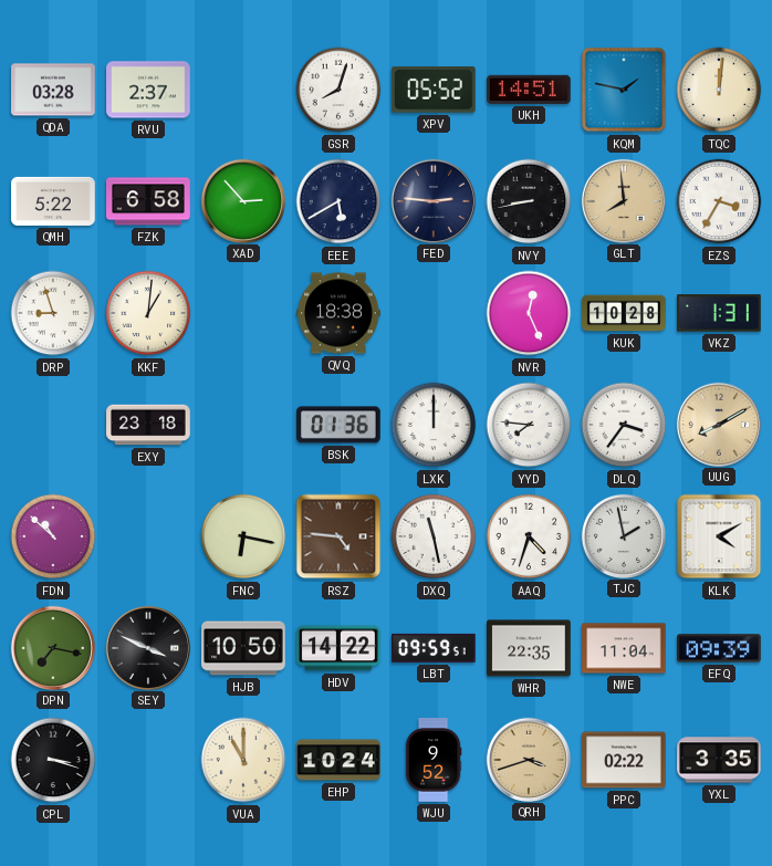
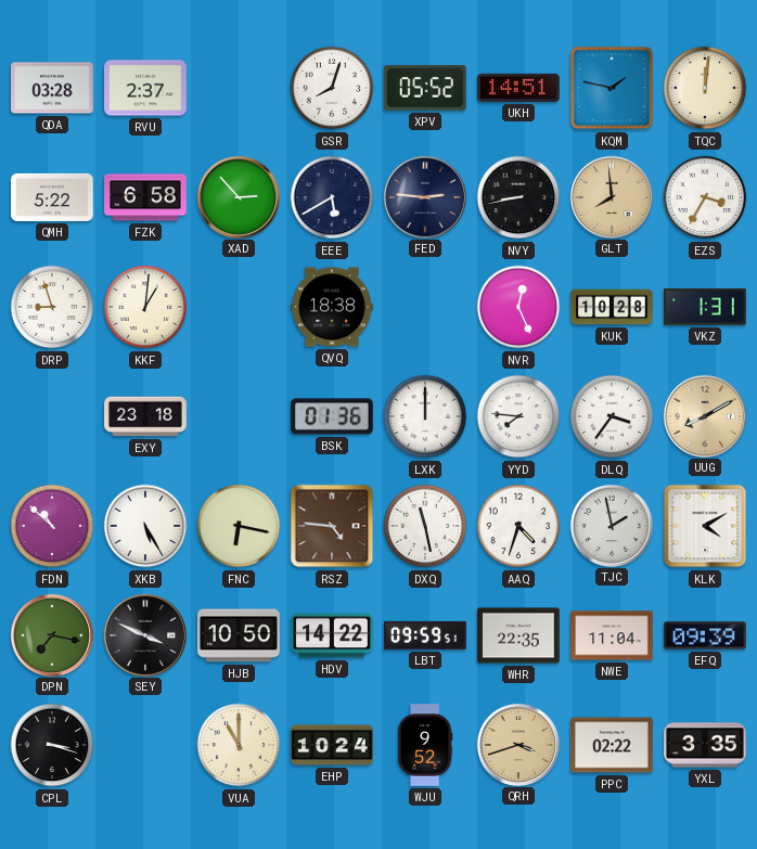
XKB: none -> 5:25 (145, 526)
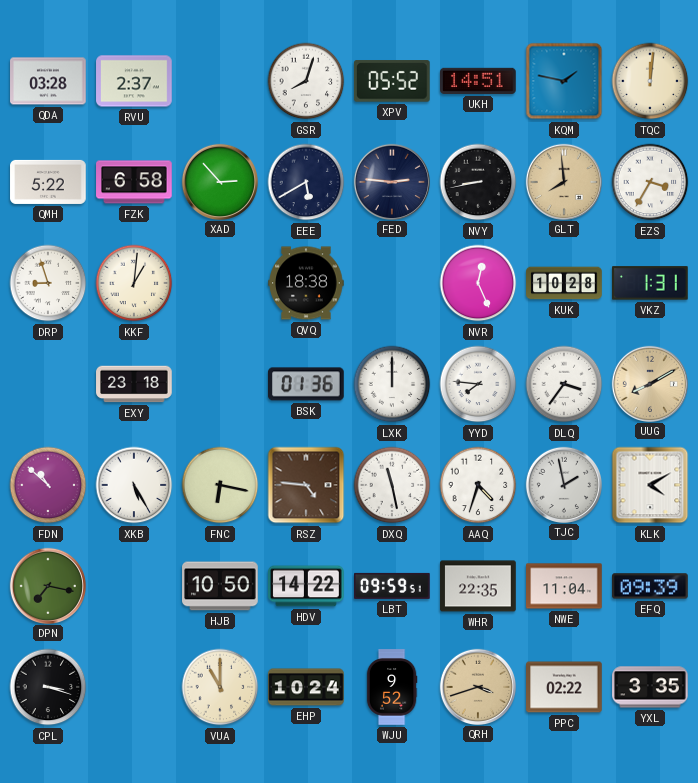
SEY: 3:49 -> none (144, 634)
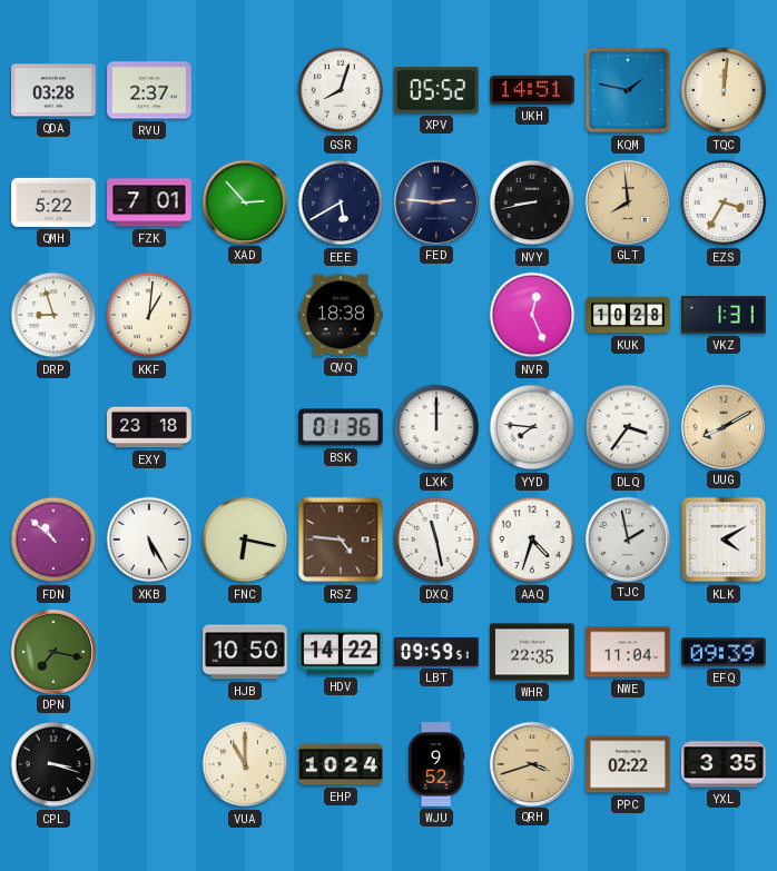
FZK: 6:58 -> 7:01 (149, 202)
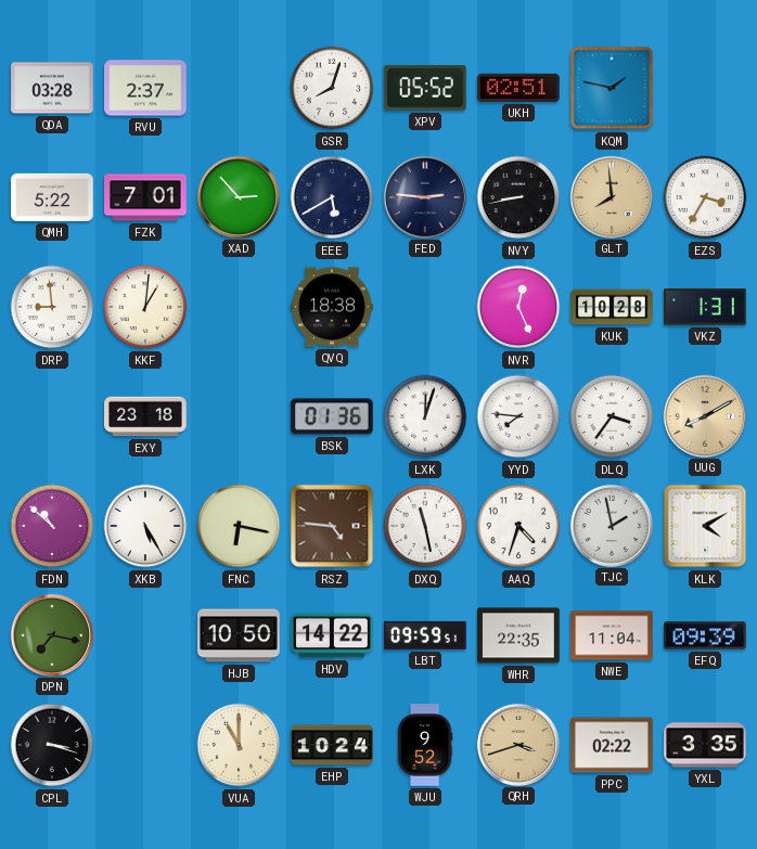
UKH: 14:51 -> 02:51 (518, 88)
TQC: 12:01 -> none (724, 90)
DRP: 8:57 -> 8:59 (52, 307)
LXK: 12:00 -> 12:03 (425, 416)
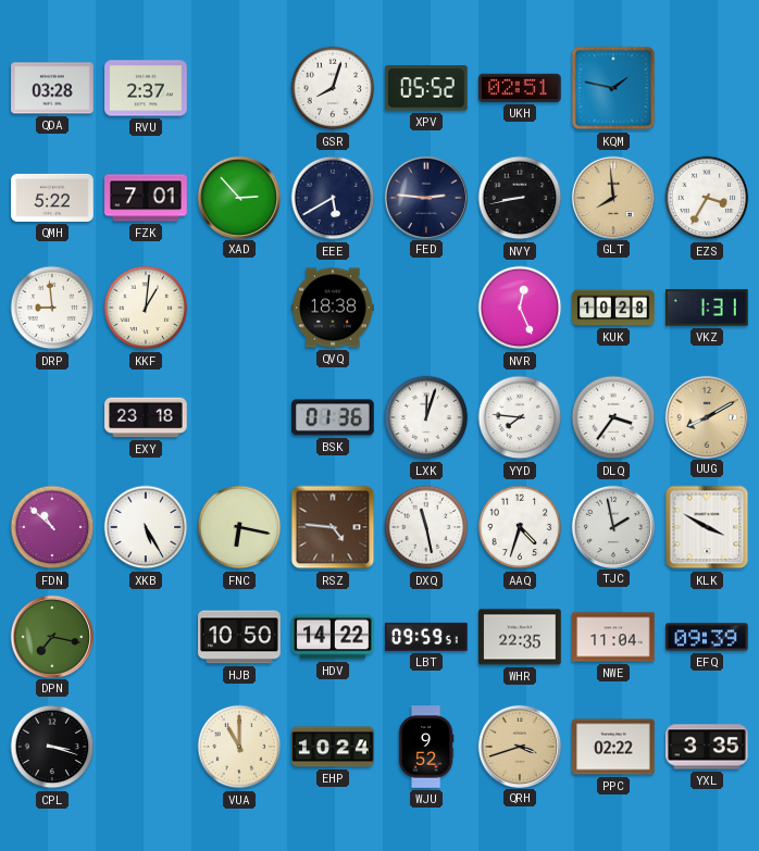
KLK: 4:10 -> 3:50 (707, 527)
